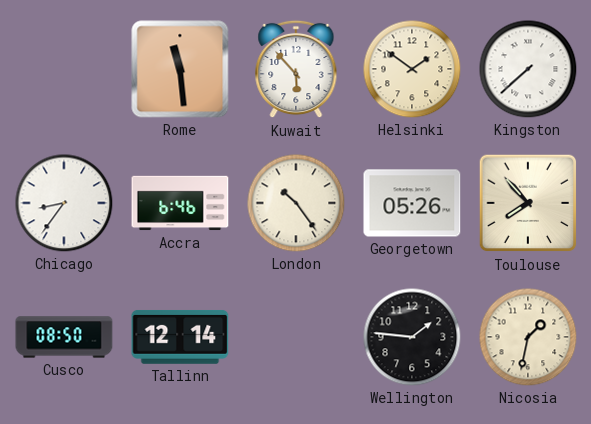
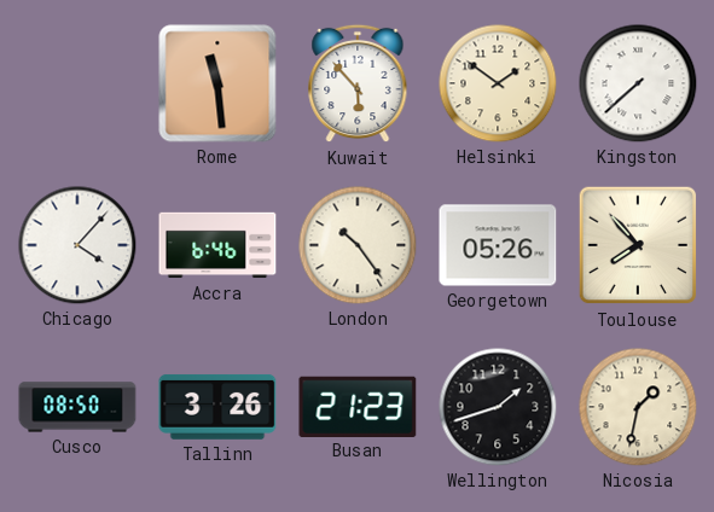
Chicago: 8:36 -> 4:07 (77, 245)
Tallinn: 12:14 -> 3:26 (217, 407)
Busan: none -> 21:23 (358, 406)
Wellington: 1:46 -> 1:42 (498, 407)
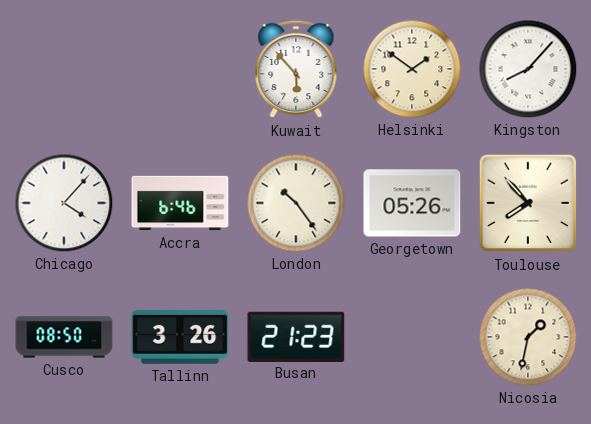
Rome: 11:29 -> none (217, 83)
Kingston: 7:38 -> 8:07 (528, 69)
Wellington: 1:42 -> none (498, 407)
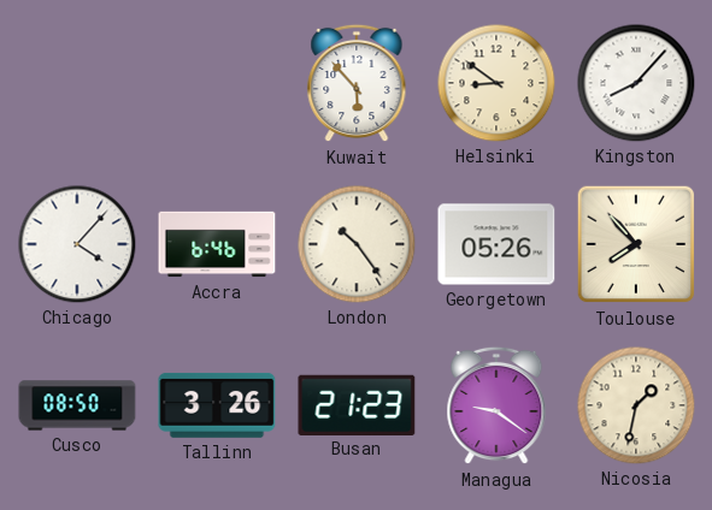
Helsinki: 1:51 -> 8:51 (496, 83)
Managua: none -> 9:21 (496, 405)
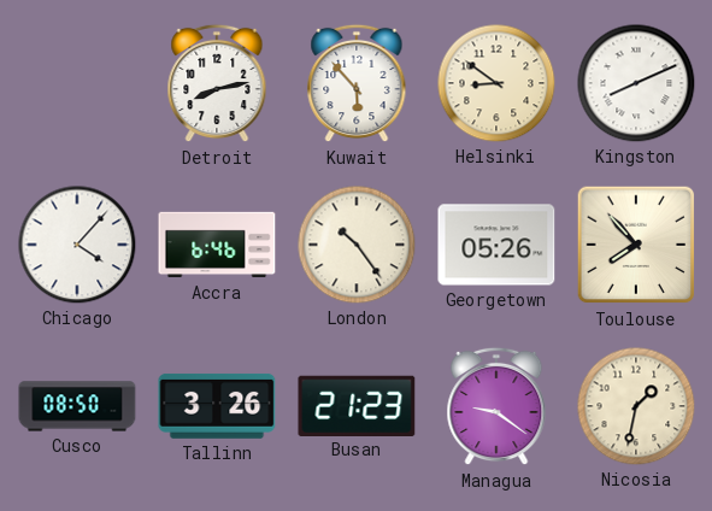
Detroit: none -> 8:13 (217, 83)
Kingston: 8:07 -> 8:11 (636, 83)
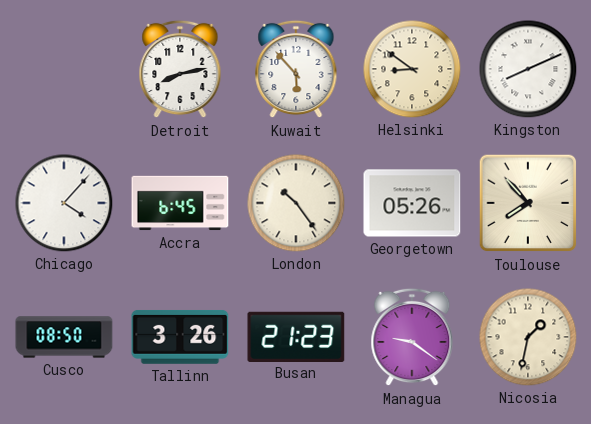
Accra: 6:46 -> 6:45 (180, 203)
